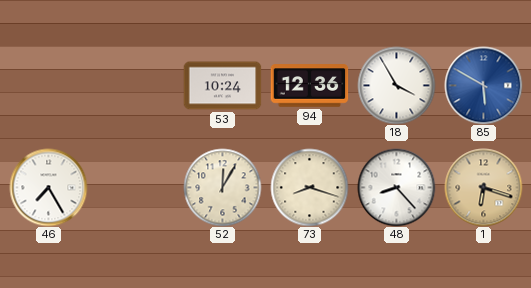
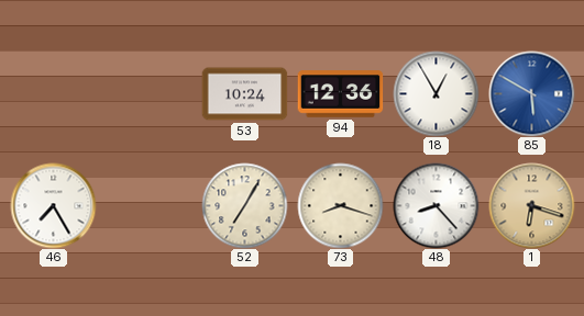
18: 3:55 -> 12:55 (436, 93)
52: 12:05 -> 7:05 (244, 205)
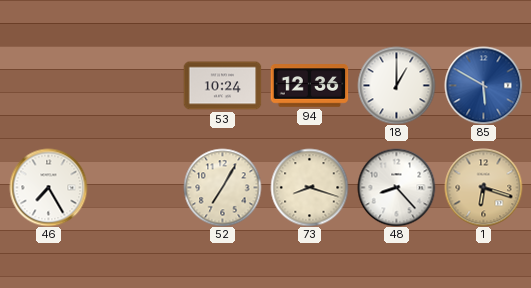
18: 12:55 -> 1:00 (396, 85)
